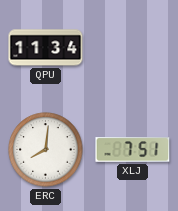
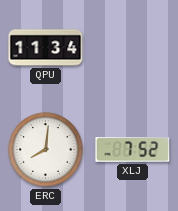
XLJ: 7:51 -> 7:52 (133, 150)
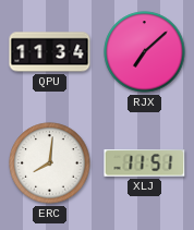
RJX: none -> 7:08 (145, 52)
XLJ: 7:52 -> 11:51 (145, 164)
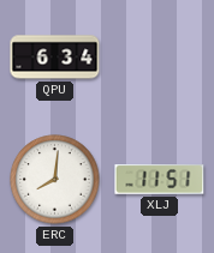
QPU: 11:34 -> 6:34 (55, 58)
RJX: 7:08 -> none (145, 52)
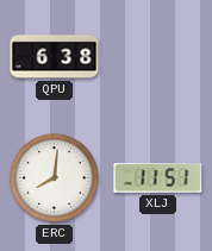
QPU: 6:34 -> 6:38 (55, 57)
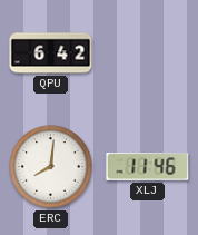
QPU: 6:38 -> 6:42 (51, 53)
XLJ: 11:51 -> 11:46 (148, 167)
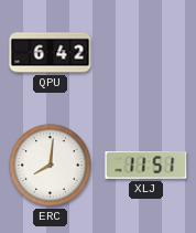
XLJ: 11:46 -> 11:51 (146, 166)
